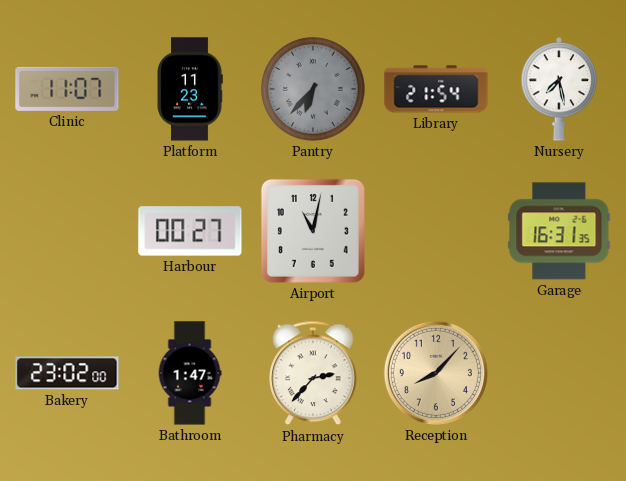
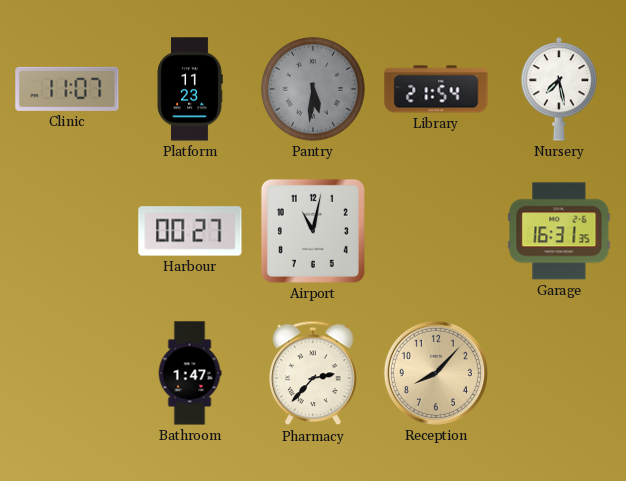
Pantry: 6:37 -> 5:31 (313, 89)
Bakery: 23:02 -> none (67, 373)
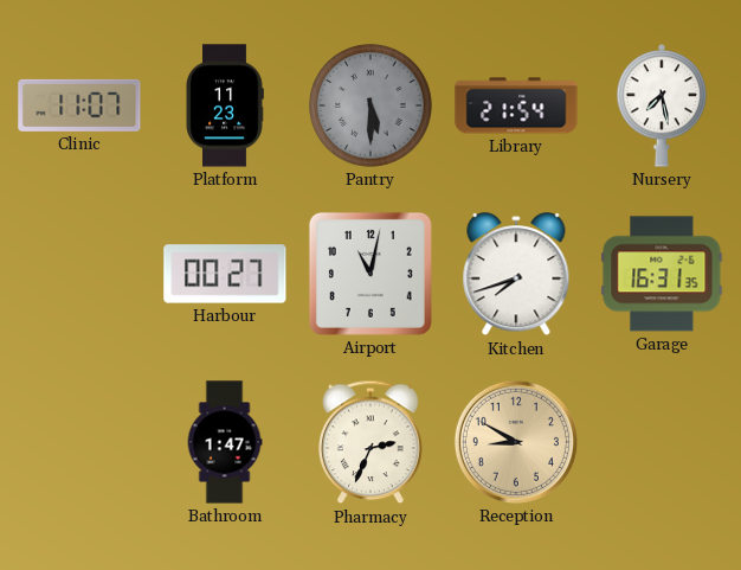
Pantry: 5:31 -> 5:30 (370, 105)
Kitchen: none -> 7:42 (516, 275)
Pharmacy: 2:37 -> 2:34 (370, 442)
Reception: 8:07 -> 8:50 (516, 442)
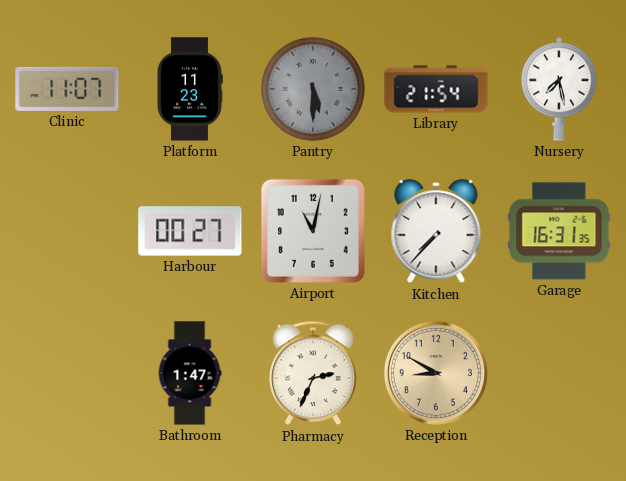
Kitchen: 7:42 -> 7:37 (436, 232)
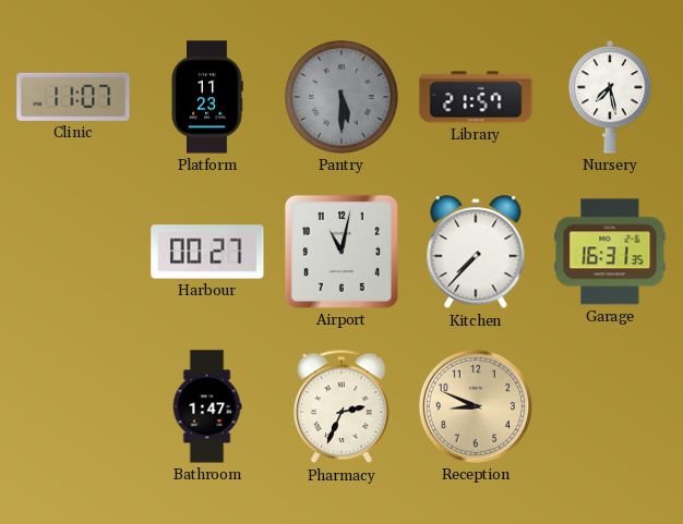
Library: 21:54 -> 21:57 (476, 97)
Reception: 8:50 -> 8:49 (476, 406)
